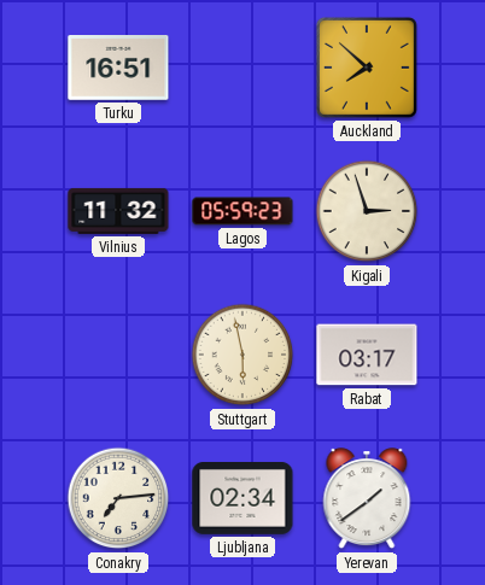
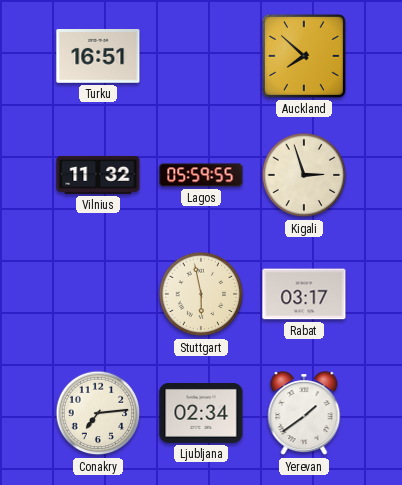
Lagos: 05:59:23 -> 05:59:55 (201, 175)
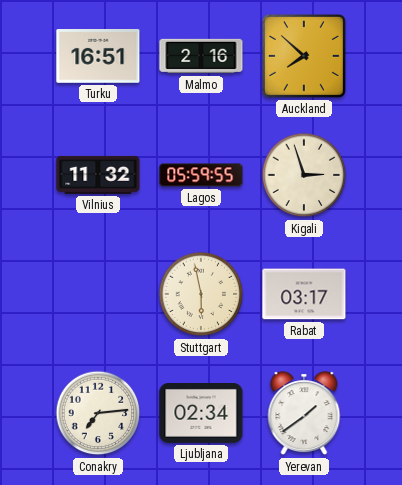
Malmo: none -> 2:16 (201, 56)
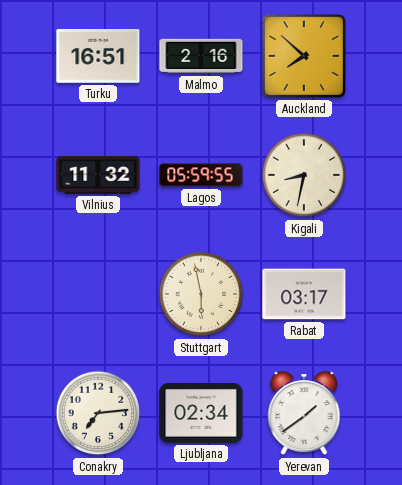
Kigali: 2:57 -> 8:32 (304, 175)
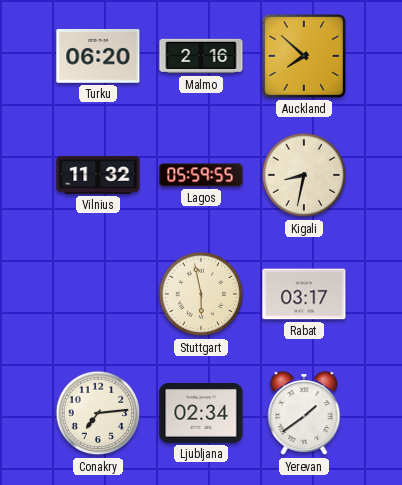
Turku: 16:51 -> 06:20 (98, 56)
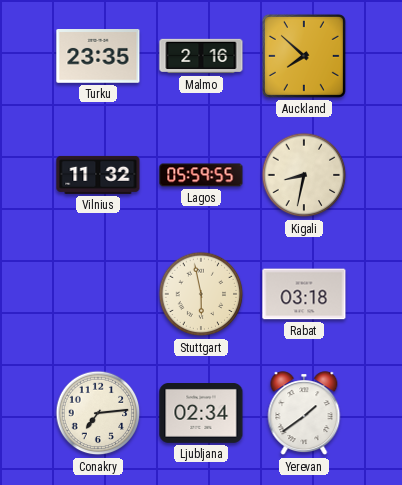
Turku: 06:20 -> 23:35 (98, 56)
Rabat: 03:17 -> 03:18 (304, 294)
